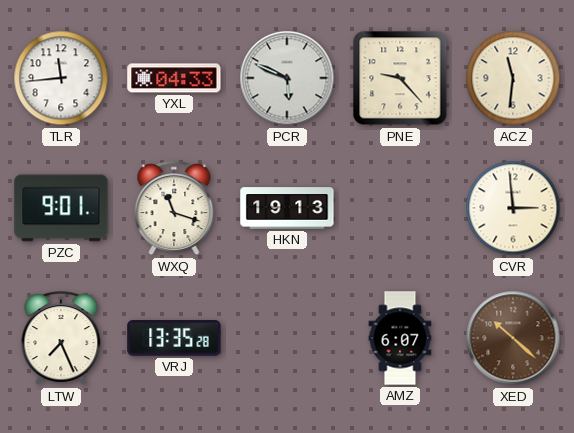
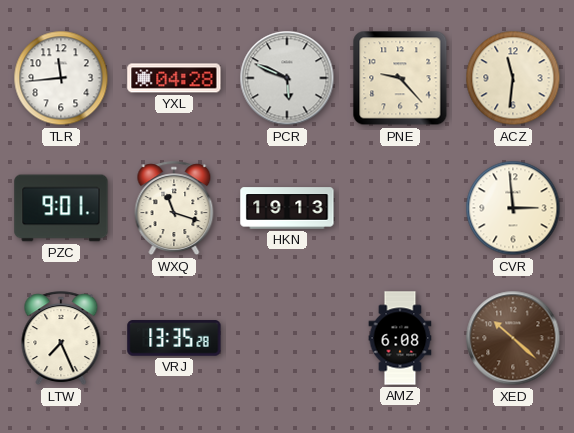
YXL: 04:33 -> 04:28 (174, 78)
AMZ: 6:07 -> 6:08 (400, 338)
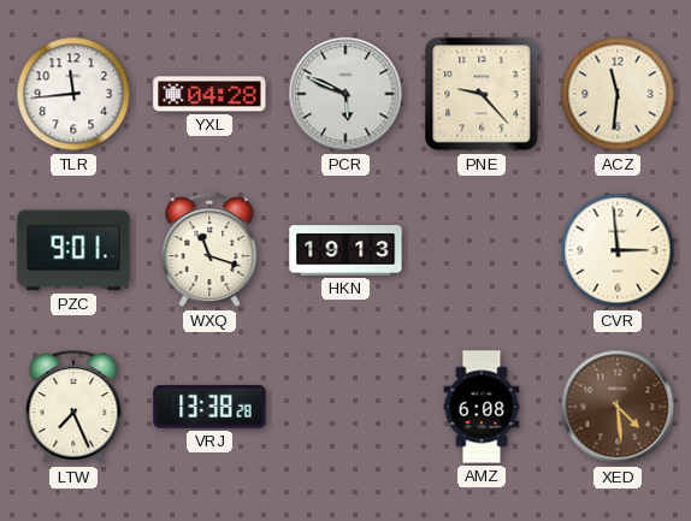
VRJ: 13:35 -> 13:38 (209, 407)
XED: 10:22 -> 4:29 (618, 407)
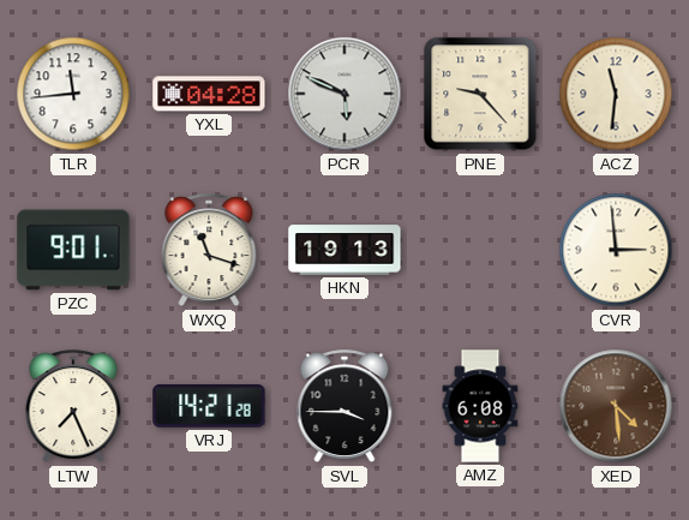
VRJ: 13:38 -> 14:21 (209, 406)
SVL: none -> 3:45 (344, 407)
